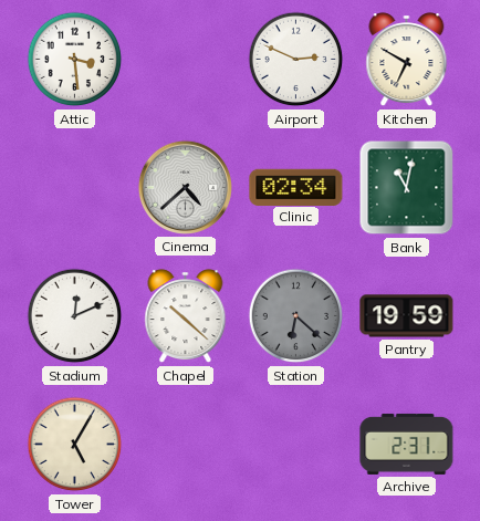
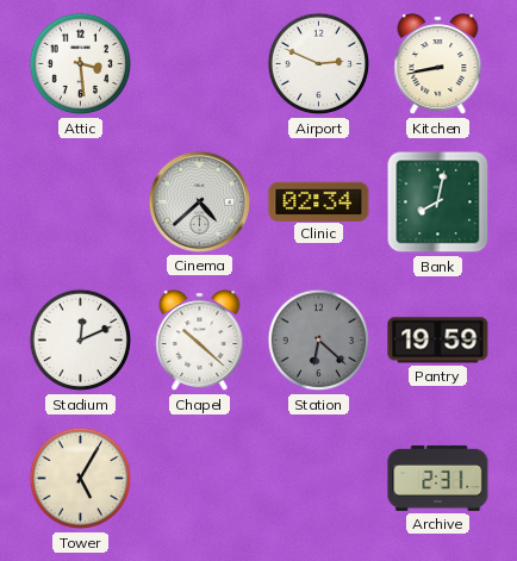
Kitchen: 6:50 -> 8:43 (438, 64)
Bank: 11:02 -> 8:02 (438, 202)
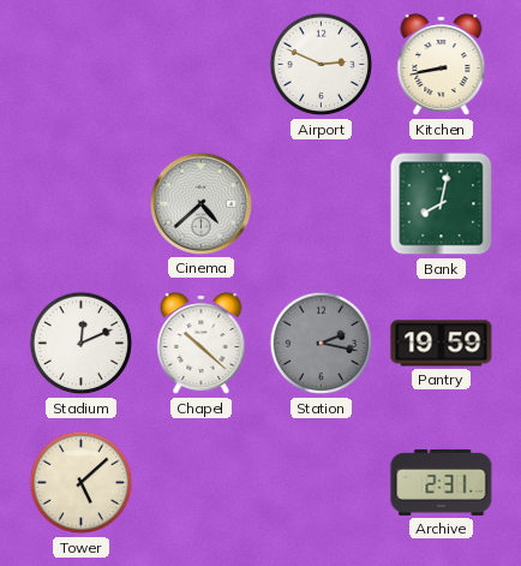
Attic: 3:29 -> none (81, 64)
Clinic: 02:34 -> none (319, 201)
Station: 6:22 -> 2:17 (322, 344)
Tower: 5:05 -> 5:08 (82, 483)
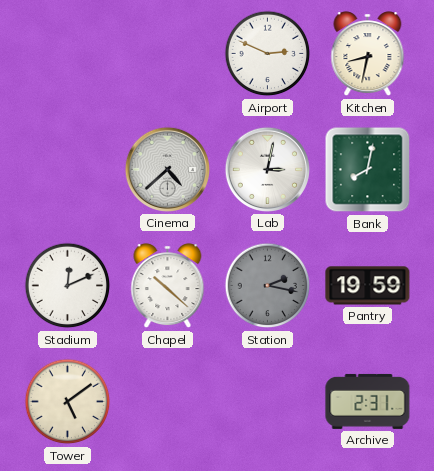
Kitchen: 8:43 -> 8:32 (368, 54)
Lab: none -> 3:02 (267, 169)
Tower: 5:08 -> 5:09 (68, 402)
